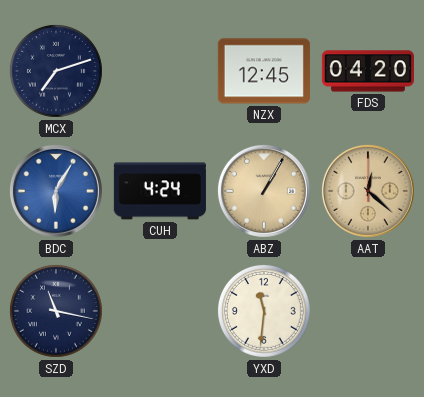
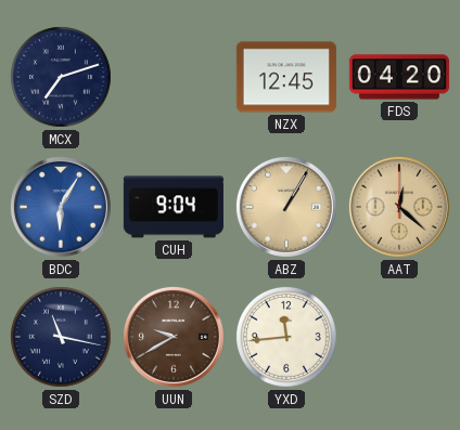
CUH: 4:24 -> 9:04 (174, 207)
UUN: none -> 9:40 (174, 337)
YXD: 11:31 -> 11:44 (286, 337)
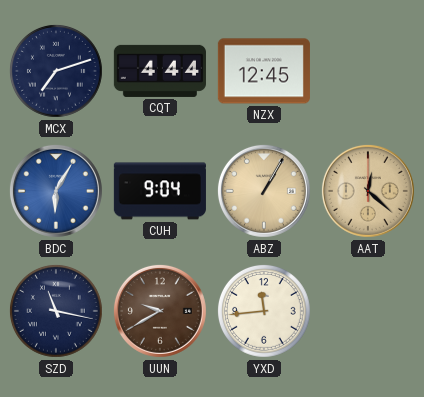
CQT: none -> 4:44 (160, 71)
FDS: 04:20 -> none (399, 77)
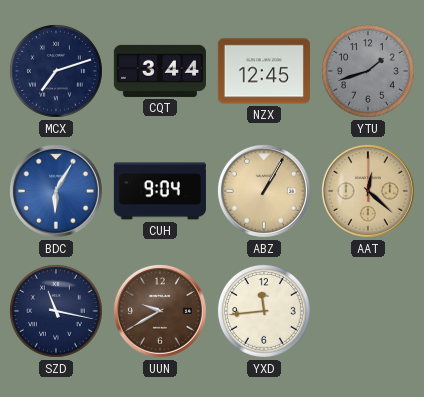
CQT: 4:44 -> 3:44 (160, 71)
YTU: none -> 1:42 (368, 71)
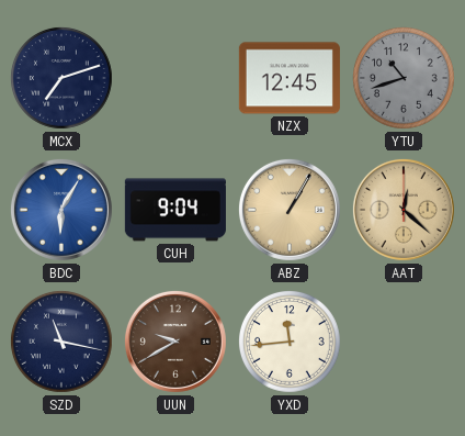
CQT: 3:44 -> none (160, 71)
YTU: 1:42 -> 10:42 (404, 78)
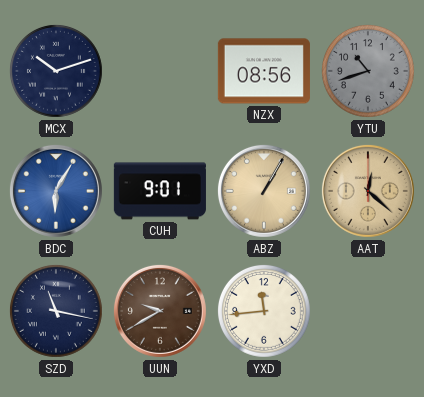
MCX: 7:12 -> 10:12 (56, 71)
NZX: 12:45 -> 08:56 (264, 71)
CUH: 9:04 -> 9:01 (160, 191)
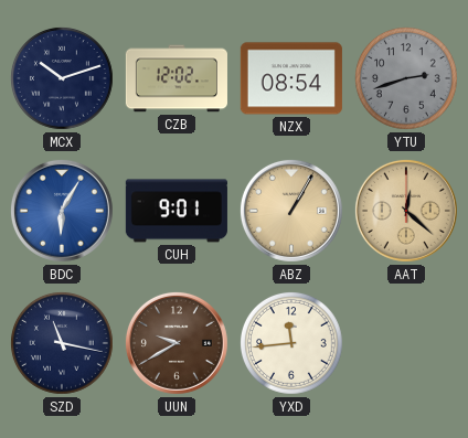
CZB: none -> 12:02 (177, 78)
NZX: 08:56 -> 08:54 (291, 78)
YTU: 10:42 -> 2:42 (406, 78)
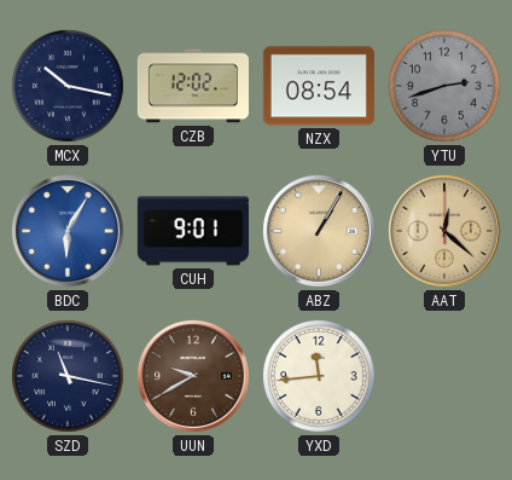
MCX: 10:12 -> 10:17 (68, 86)
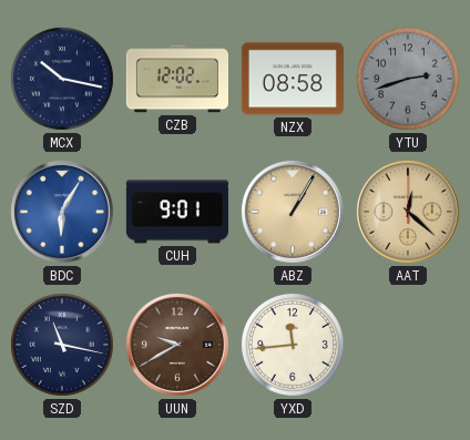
NZX: 08:54 -> 08:58 (293, 79)
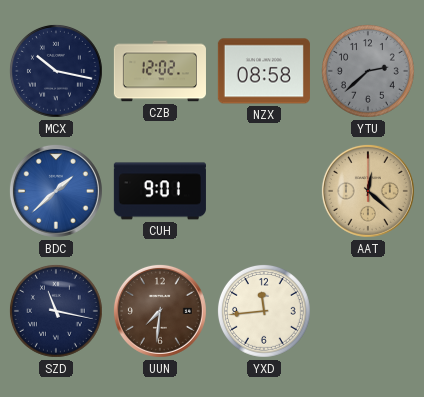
YTU: 2:42 -> 2:38 (368, 71)
BDC: 6:05 -> 1:38 (56, 191)
ABZ: 1:05 -> none (293, 212)
UUN: 9:40 -> 7:31 (160, 311)
